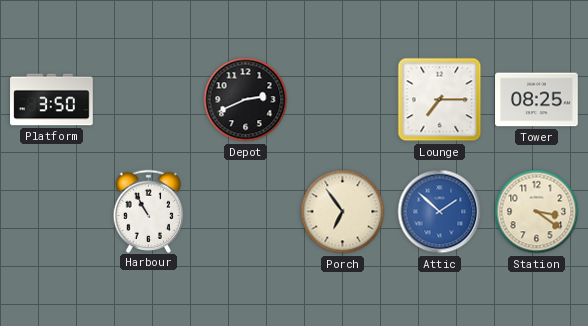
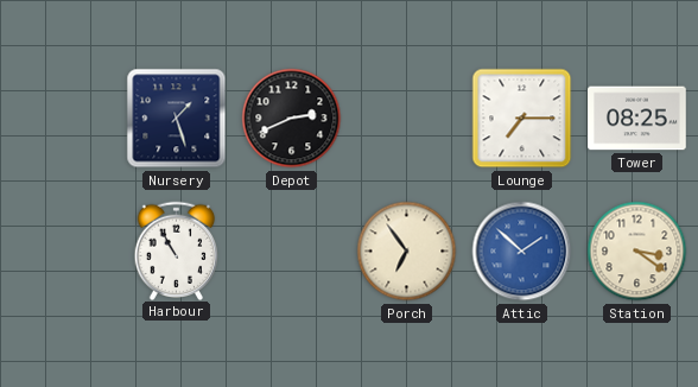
Platform: 3:50 -> none (52, 100)
Nursery: none -> 1:27 (177, 119)
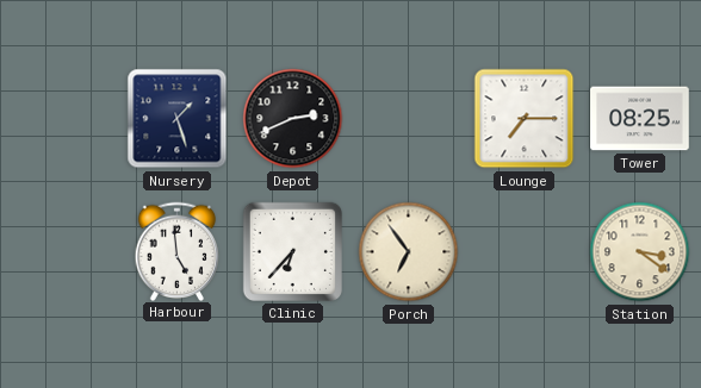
Harbour: 10:55 -> 4:59 (178, 251)
Clinic: none -> 6:37 (292, 251)
Attic: 1:52 -> none (522, 252)
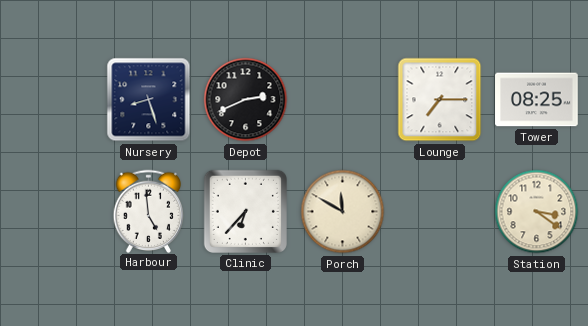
Nursery: 1:27 -> 8:27 (149, 100)
Porch: 6:54 -> 11:50 (343, 212)
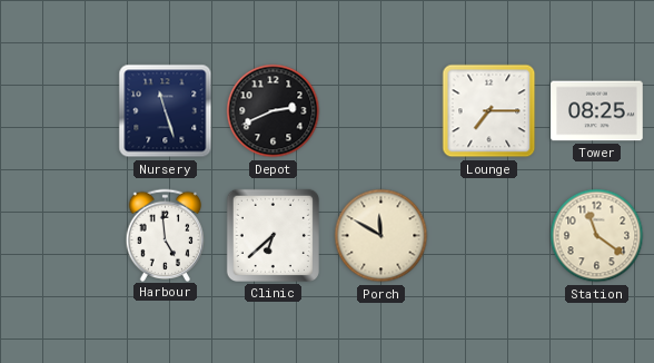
Nursery: 8:27 -> 11:27 (166, 111)
Clinic: 6:37 -> 6:38 (272, 235)
Station: 3:21 -> 11:21 (597, 236)
